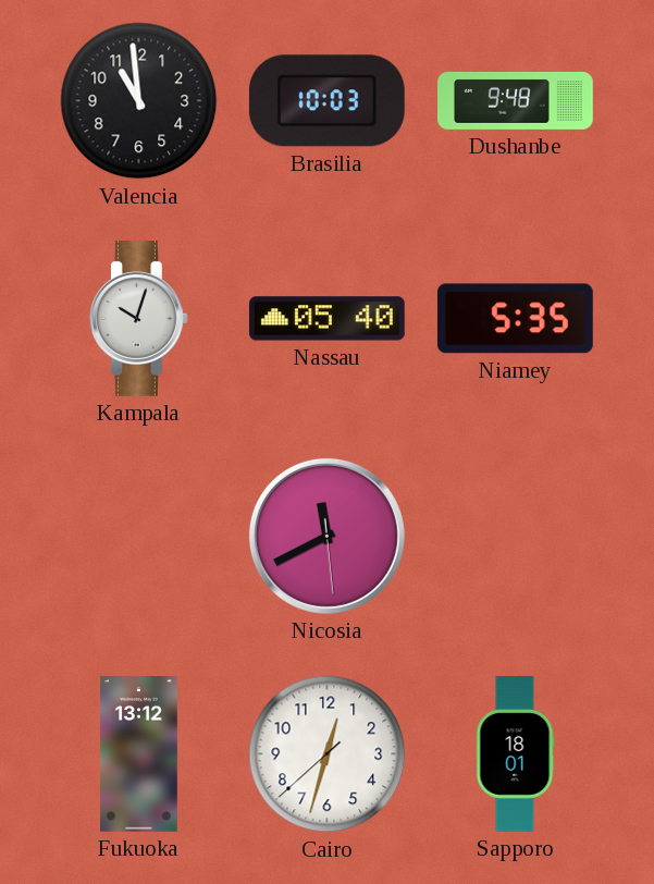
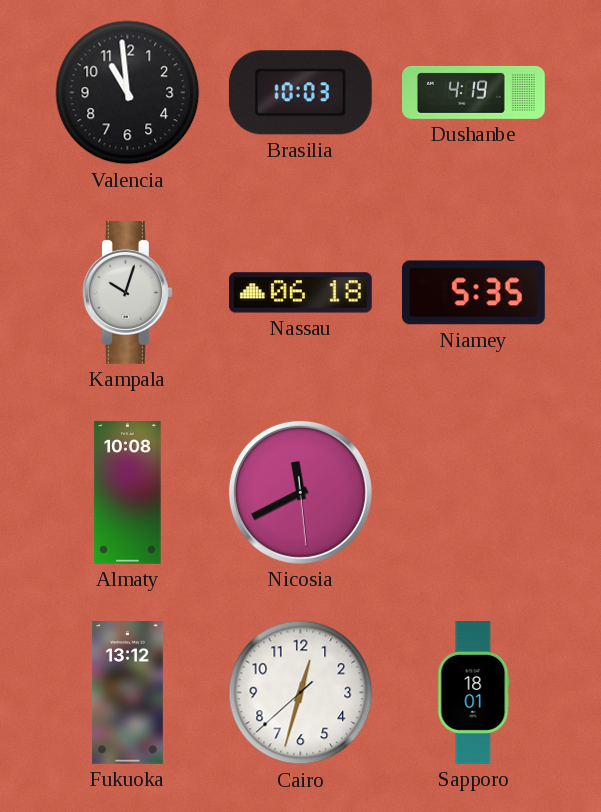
Dushanbe: 9:48 -> 4:19 (474, 92)
Nassau: 05:40 -> 06:18 (301, 293)
Almaty: none -> 10:08 (128, 493)
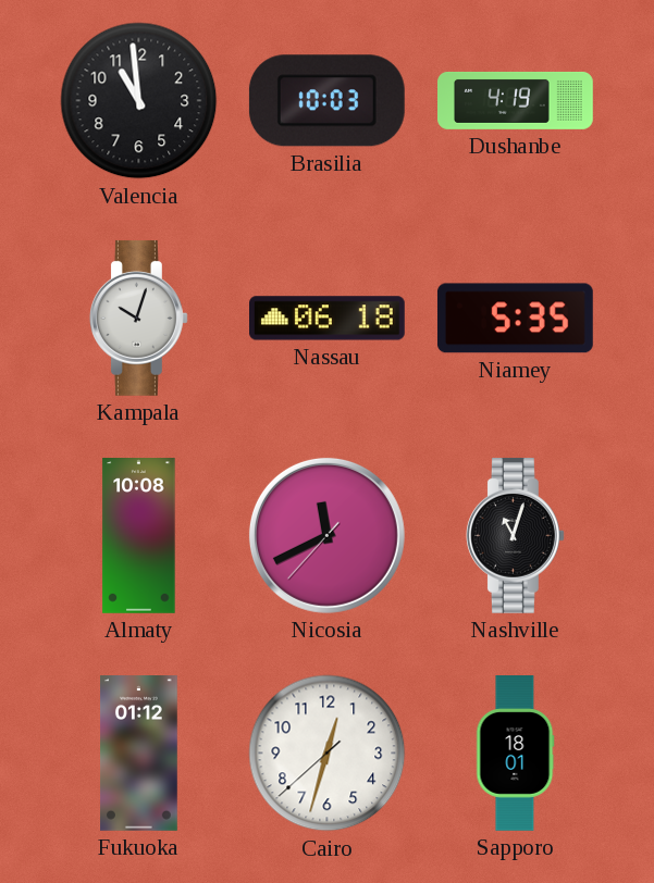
Nicosia: 11:40:29 -> 11:40:37 (326, 535)
Nashville: none -> 11:03 (515, 535)
Fukuoka: 13:12 -> 01:12 (139, 754)
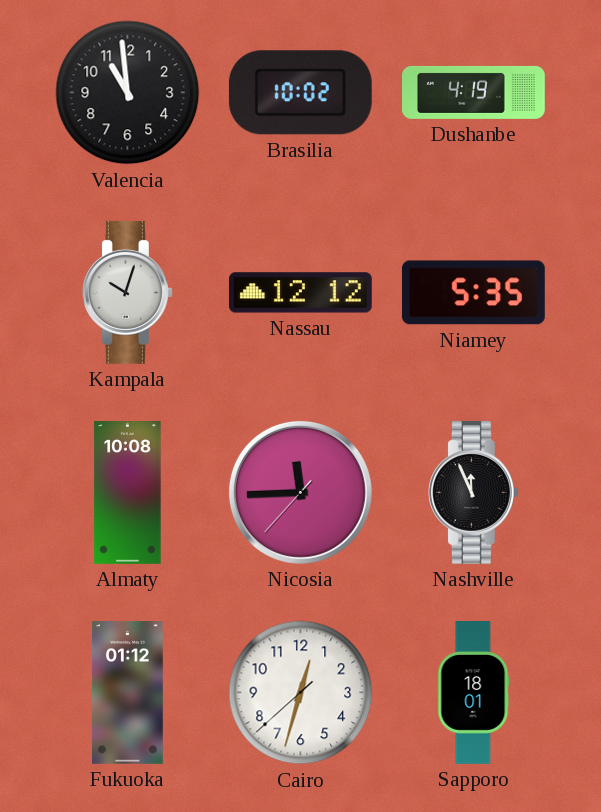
Brasilia: 10:03 -> 10:02 (300, 93)
Nassau: 06:18 -> 12:12 (301, 293)
Nicosia: 11:40 -> 11:44 (300, 492)
Nashville: 11:03 -> 11:56 (473, 492)
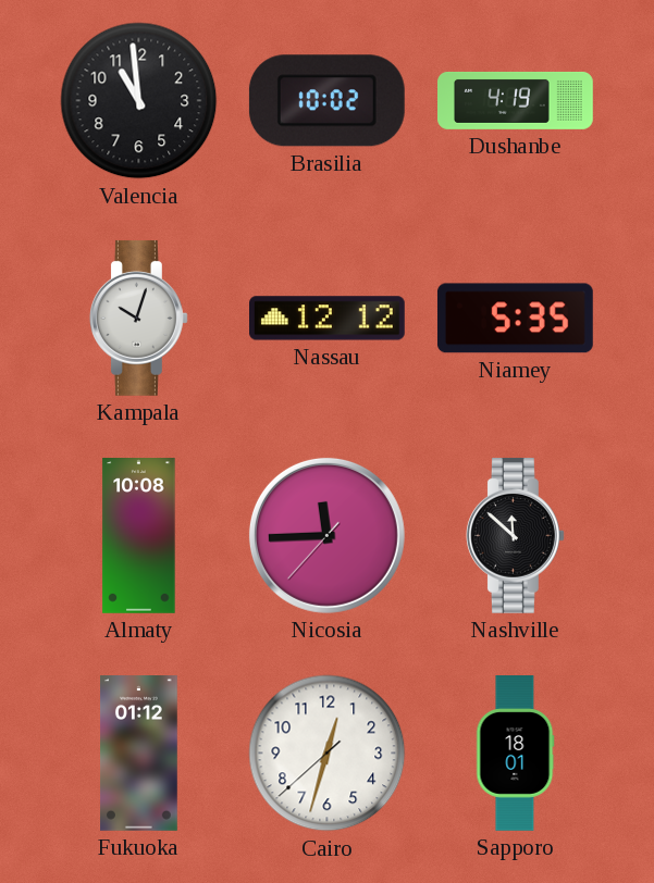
Nashville: 11:56 -> 11:52 (515, 535)
